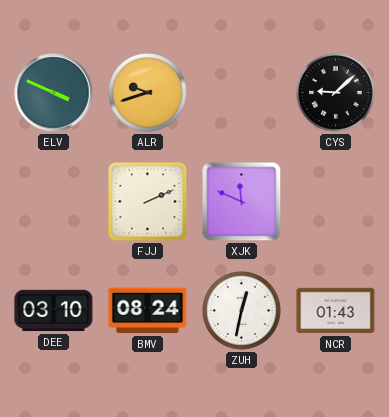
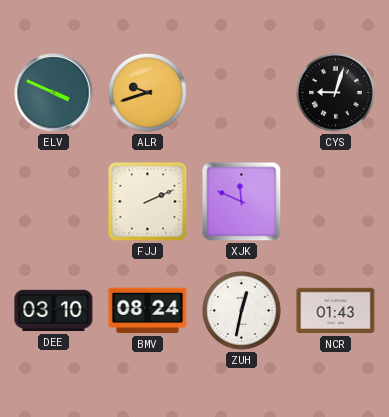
CYS: 9:08 -> 9:03 (336, 93)
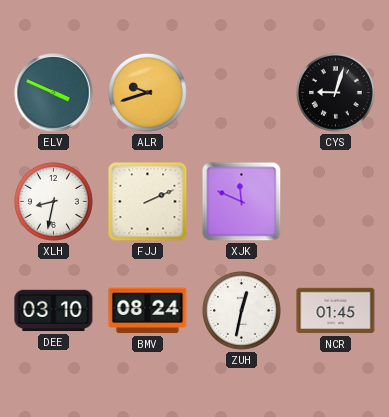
XLH: none -> 8:32 (54, 202)
NCR: 01:43 -> 01:45 (336, 311)
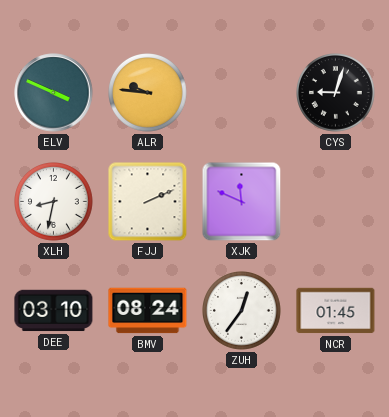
ALR: 9:42 -> 9:46 (148, 93)
ZUH: 12:32 -> 12:36 (242, 311)
